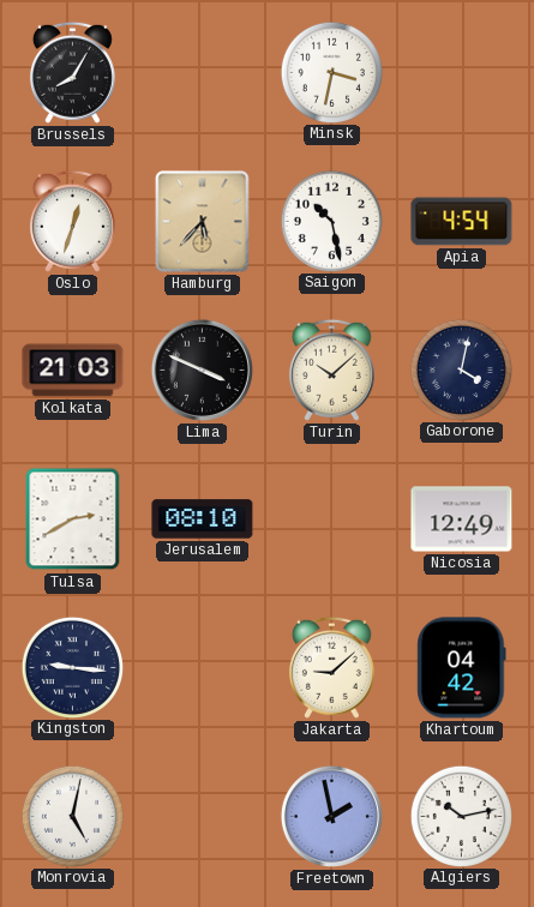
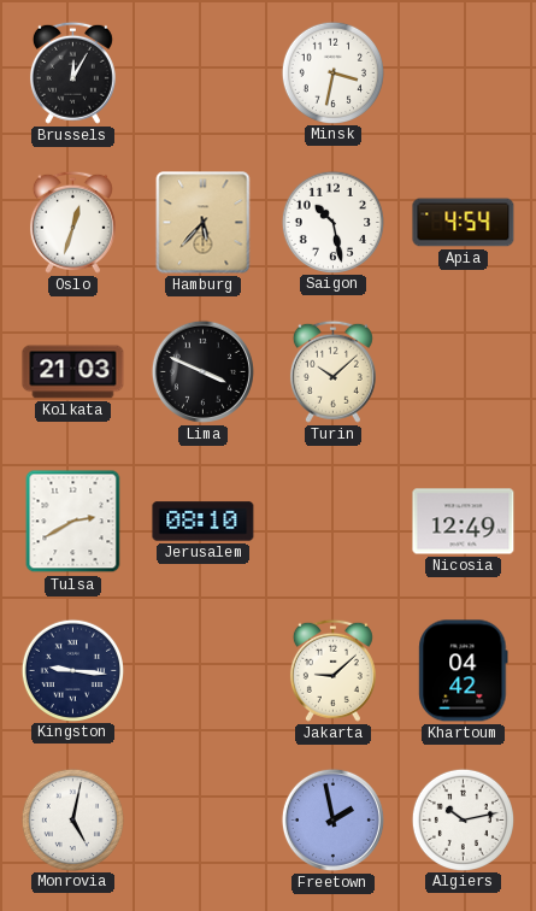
Brussels: 8:05 -> 12:05 (72, 72)
Gaborone: 4:02 -> none (461, 370)
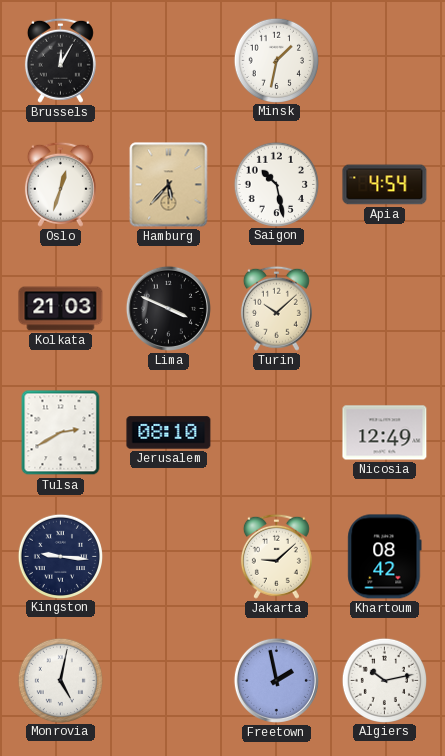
Minsk: 3:32 -> 1:32 (276, 60)
Khartoum: 04:42 -> 08:42 (385, 557)
